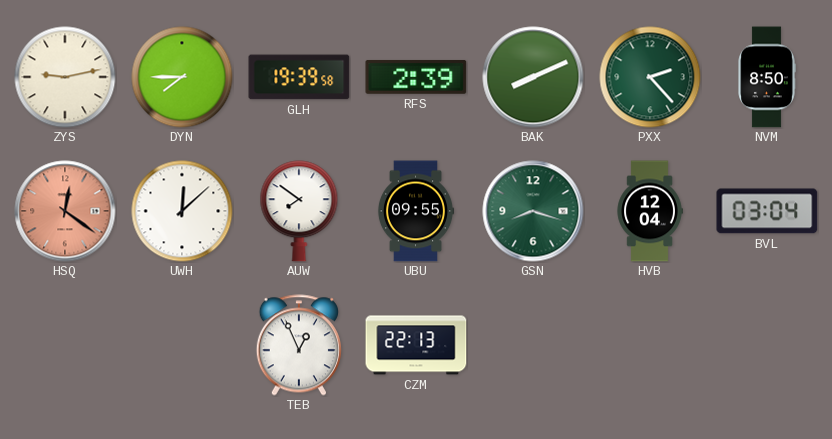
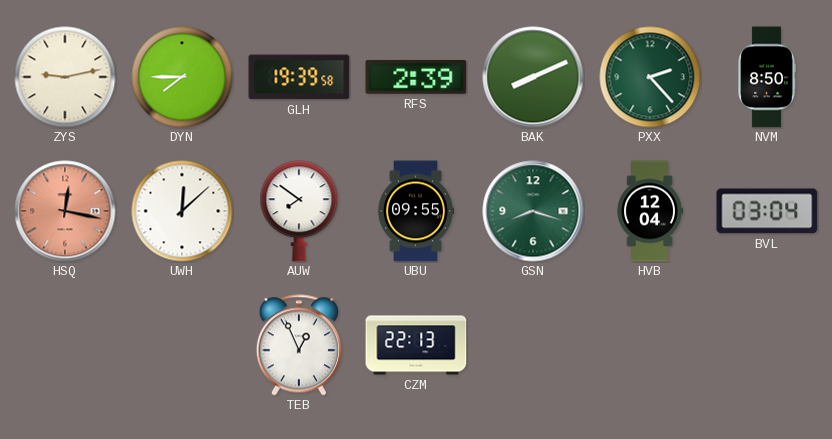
HSQ: 12:21 -> 12:17 (65, 211)
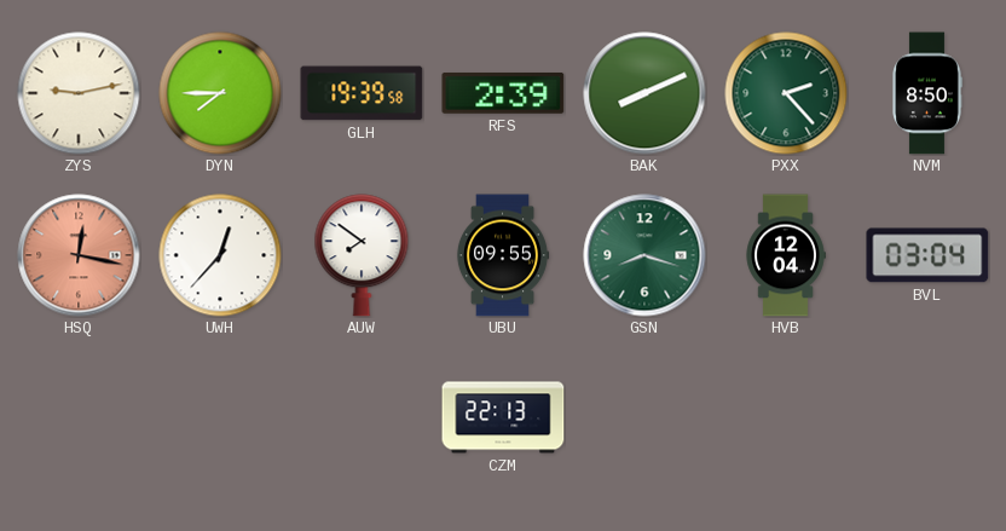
UWH: 12:08 -> 12:37 (220, 255)
TEB: 12:56 -> none (299, 345)
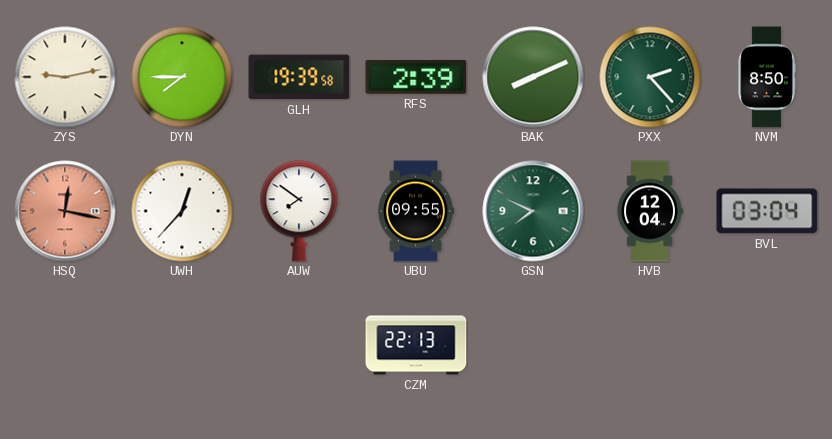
GSN: 8:18 -> 7:49 (533, 211)
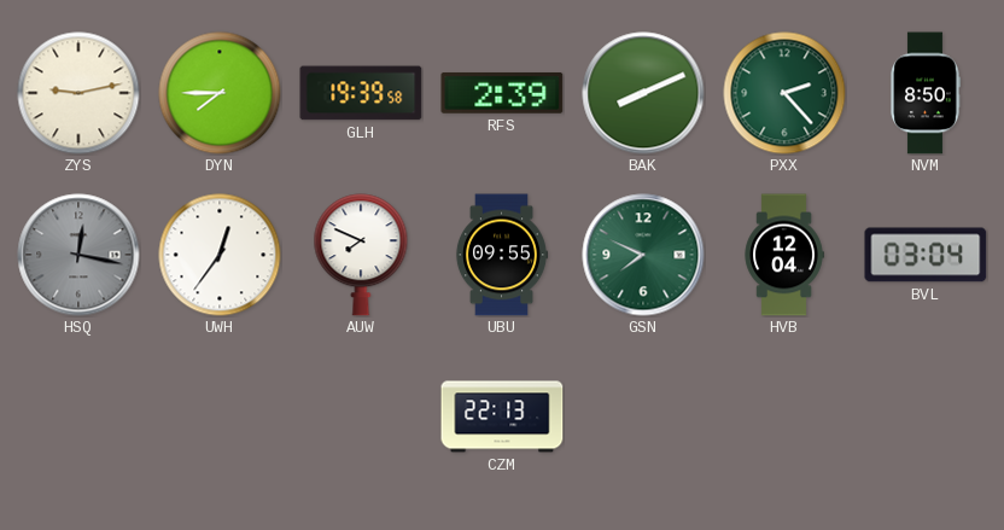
HSQ dial: salmon -> grey (78, 255)
UWH: 12:37 -> 12:36 (220, 255)
AUW: 7:51 -> 7:49 (361, 255)
